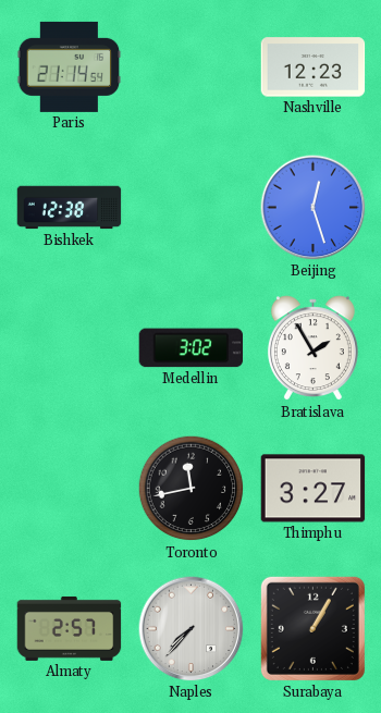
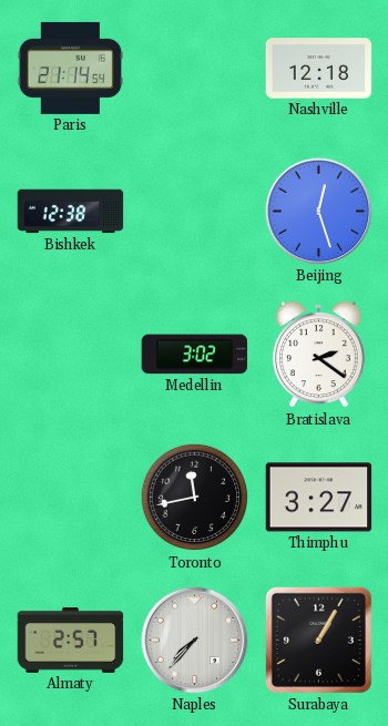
Nashville: 12:23 -> 12:18 (319, 69)
Bratislava: 1:55 -> 2:21 (318, 355)
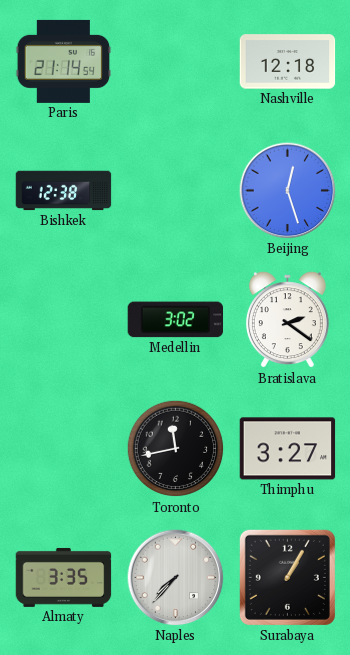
Almaty: 2:57 -> 3:35 (64, 577)
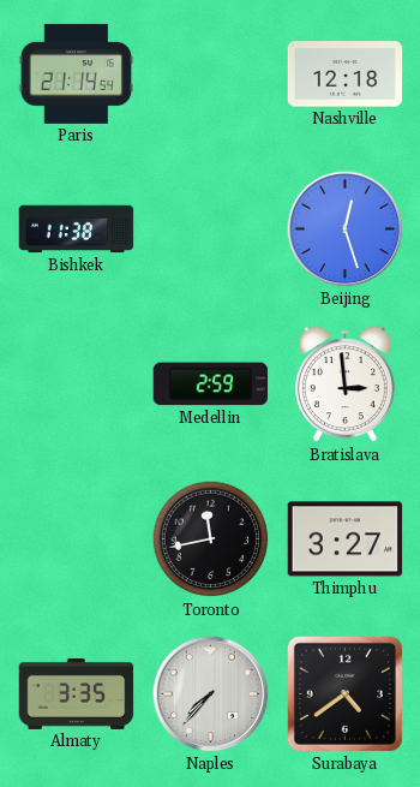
Bishkek: 12:38 -> 11:38 (77, 229)
Medellin: 3:02 -> 2:59 (211, 384)
Bratislava: 2:21 -> 2:59 (344, 384)
Surabaya: 1:05 -> 4:39 (344, 693)
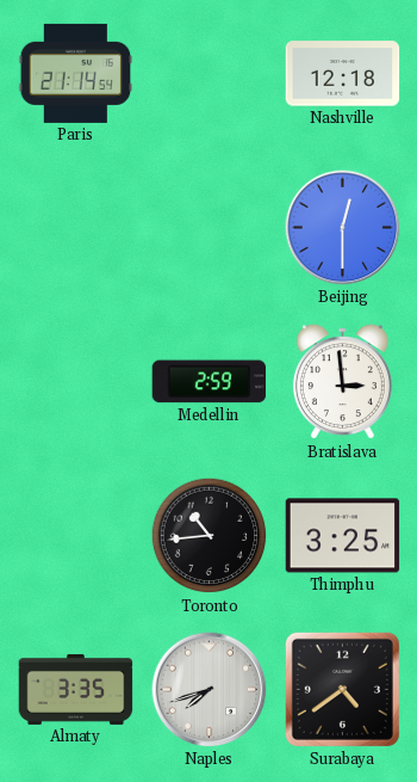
Bishkek: 11:38 -> none (77, 229)
Beijing: 12:27 -> 12:30 (343, 228)
Toronto: 11:43 -> 10:44 (210, 536)
Thimphu: 3:27 -> 3:25 (343, 536)
Naples: 7:37 -> 7:42 (210, 690)
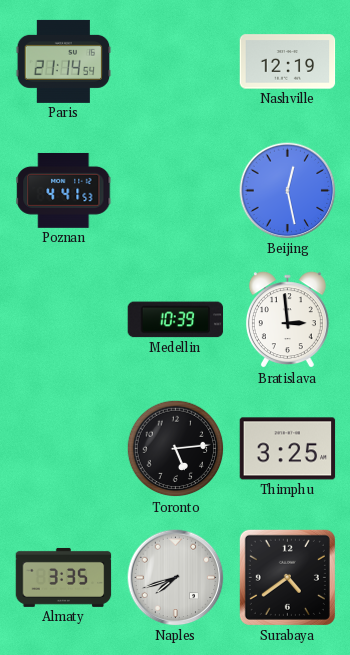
Nashville: 12:18 -> 12:19 (288, 62)
Poznan: none -> 4:41 (64, 190)
Beijing: 12:30 -> 12:28 (288, 191)
Medellin: 2:59 -> 10:39 (176, 320)
Toronto: 10:44 -> 5:14 (176, 449)
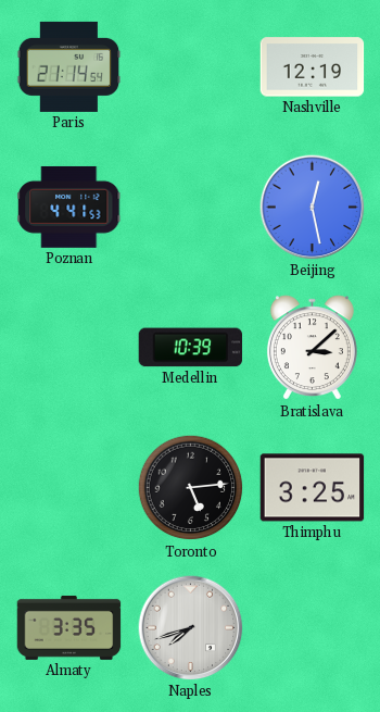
Bratislava: 2:59 -> 3:08 (312, 348)
Surabaya: 4:39 -> none (287, 577)
